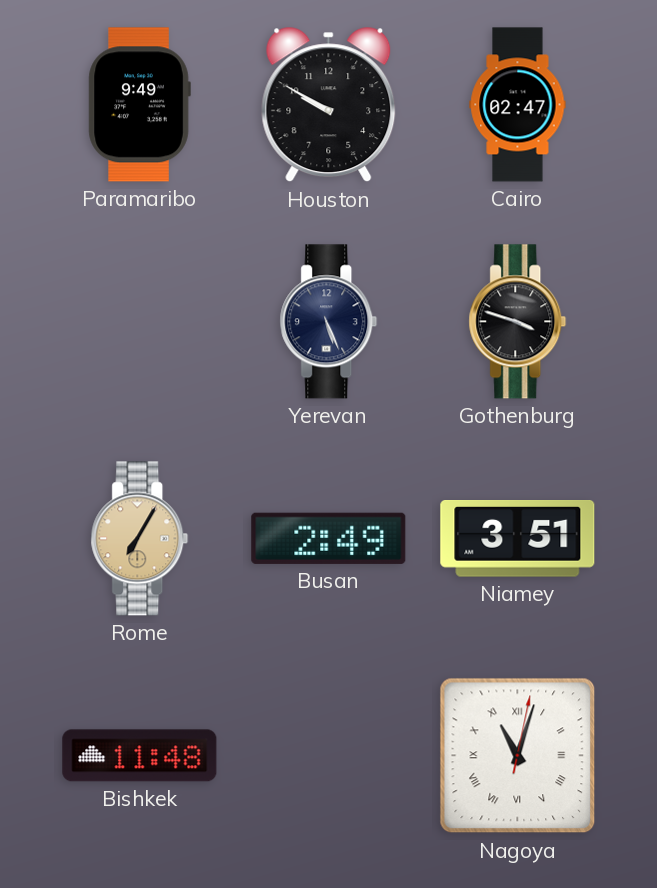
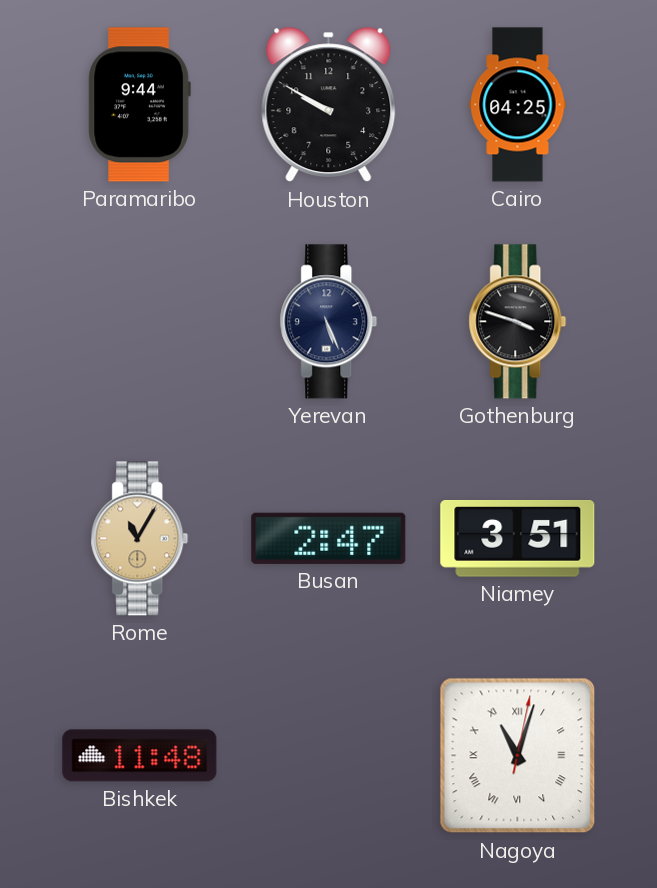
Paramaribo: 9:49 -> 9:44 (139, 105)
Cairo: 02:47 -> 04:25 (518, 105)
Rome: 7:05 -> 11:05 (140, 539)
Busan: 2:49 -> 2:47 (329, 538)
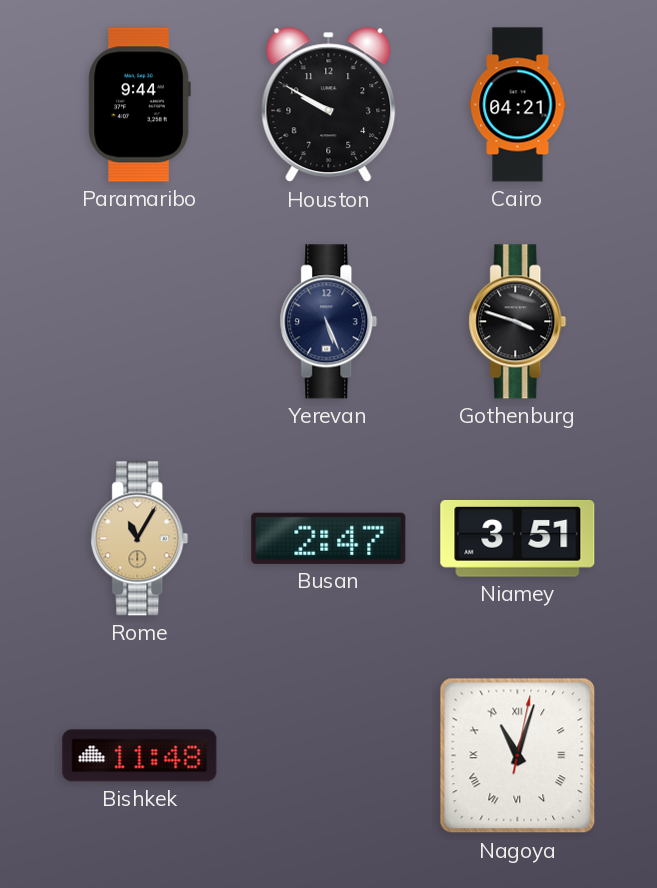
Cairo: 04:25 -> 04:21 (518, 105)
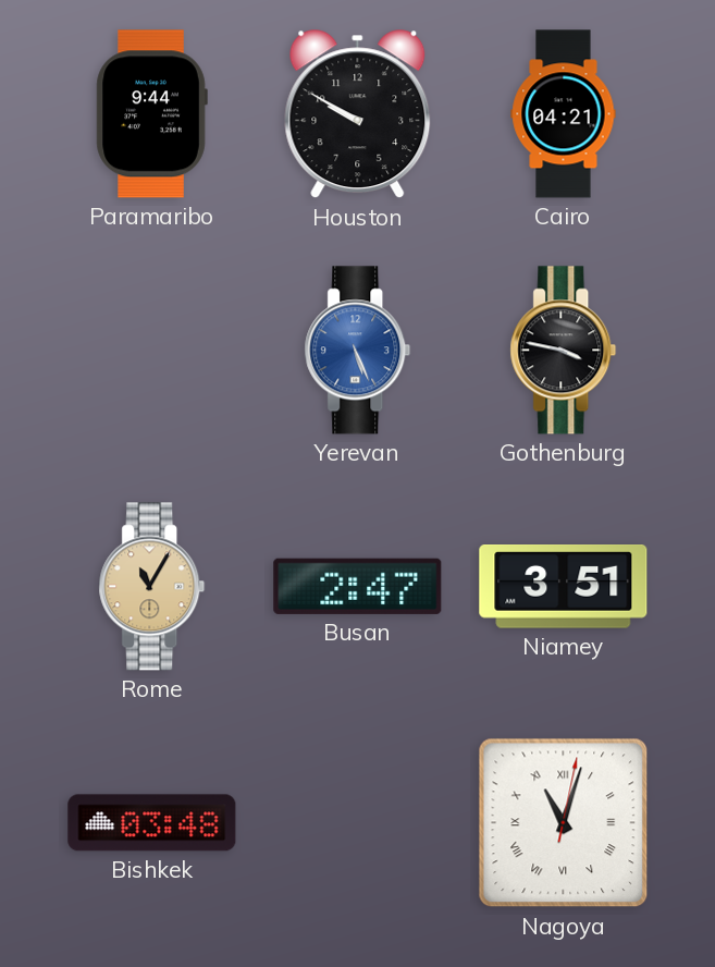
Yerevan dial: navy -> blue (358, 351)
Gothenburg: 3:48 -> 3:47 (564, 351)
Bishkek: 11:48 -> 03:48 (152, 823)
